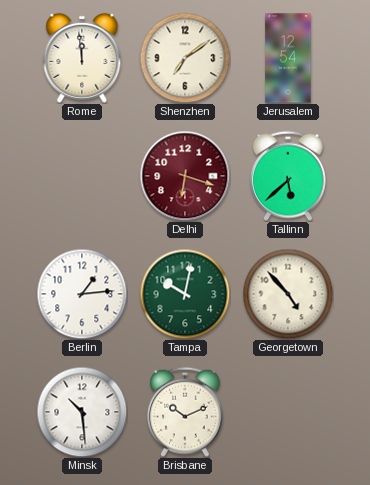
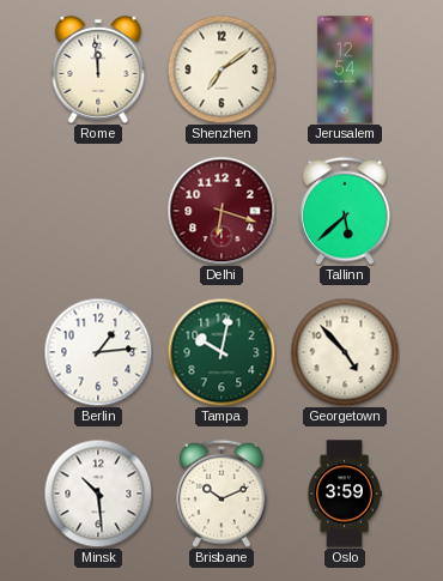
Oslo: none -> 3:59 (345, 494)
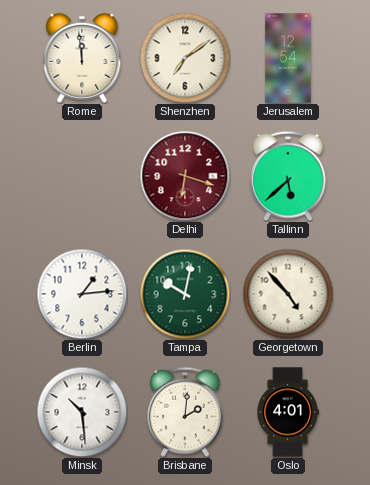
Brisbane: 10:11 -> 2:01 (186, 412)
Oslo: 3:59 -> 4:01 (288, 412)
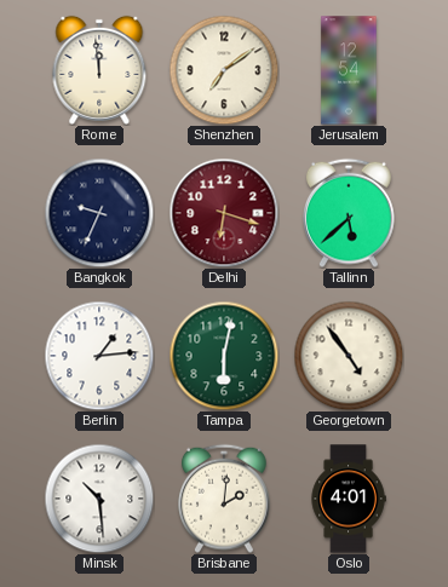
Bangkok: none -> 9:34 (99, 213)
Tampa: 10:02 -> 6:02 (224, 356)
Georgetown: 4:53 -> 4:54 (349, 356)
